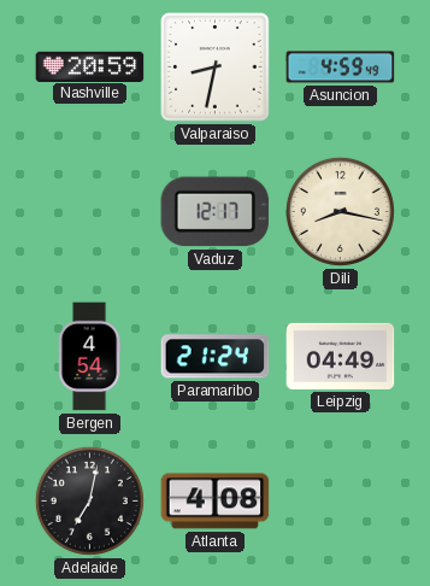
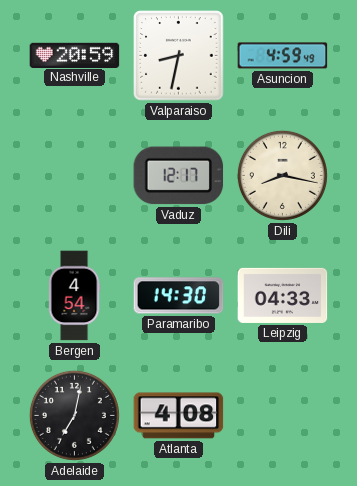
Paramaribo: 21:24 -> 14:30 (179, 296)
Leipzig: 04:49 -> 04:33 (283, 295)
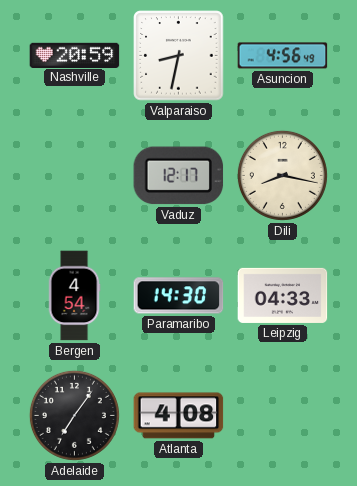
Asuncion: 4:59 -> 4:56 (283, 56)
Adelaide: 7:02 -> 7:06 (74, 415)
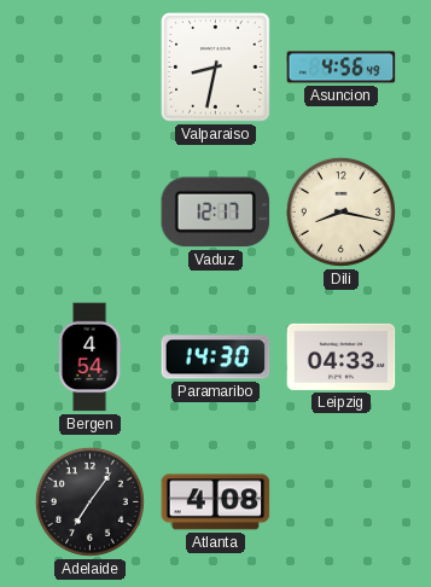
Nashville: 20:59 -> none (75, 55)
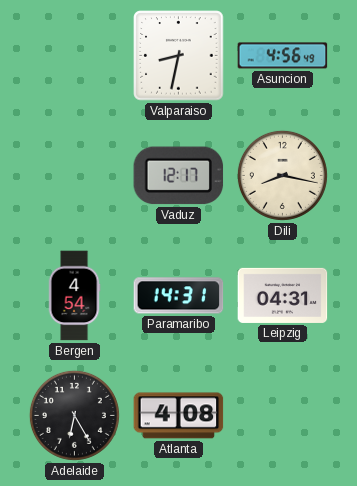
Paramaribo: 14:30 -> 14:31 (179, 296)
Leipzig: 04:33 -> 04:31 (283, 295)
Adelaide: 7:06 -> 6:25 (74, 415)
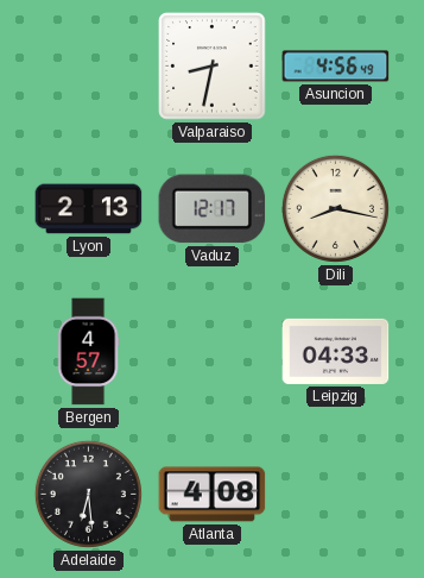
Lyon: none -> 2:13 (89, 209)
Bergen: 4:54 -> 4:57 (88, 352)
Paramaribo: 14:31 -> none (179, 296)
Leipzig: 04:31 -> 04:33 (336, 351)
Adelaide: 6:25 -> 6:29 (88, 494)
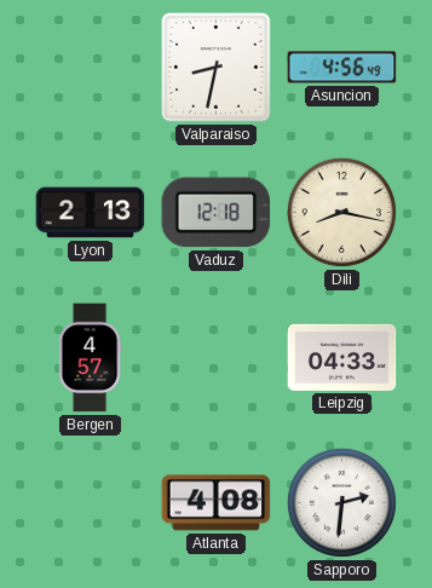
Vaduz: 12:17 -> 12:18 (217, 213)
Adelaide: 6:29 -> none (88, 494)
Sapporo: none -> 2:31 (341, 502)
